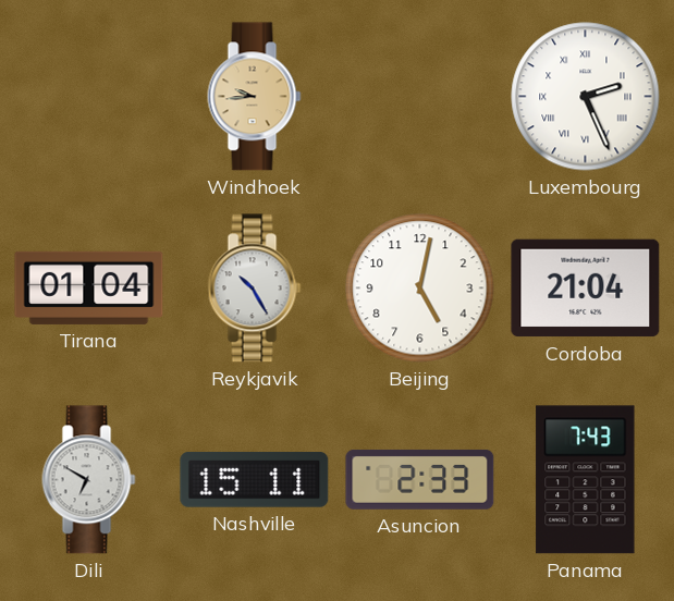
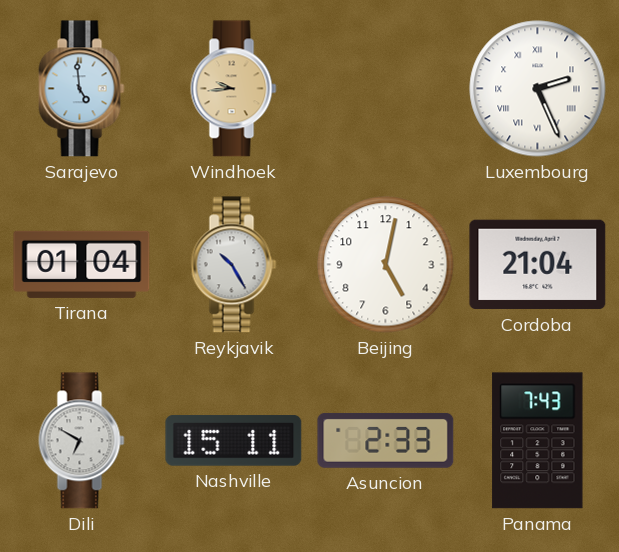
Sarajevo: none -> 4:59 (82, 89)
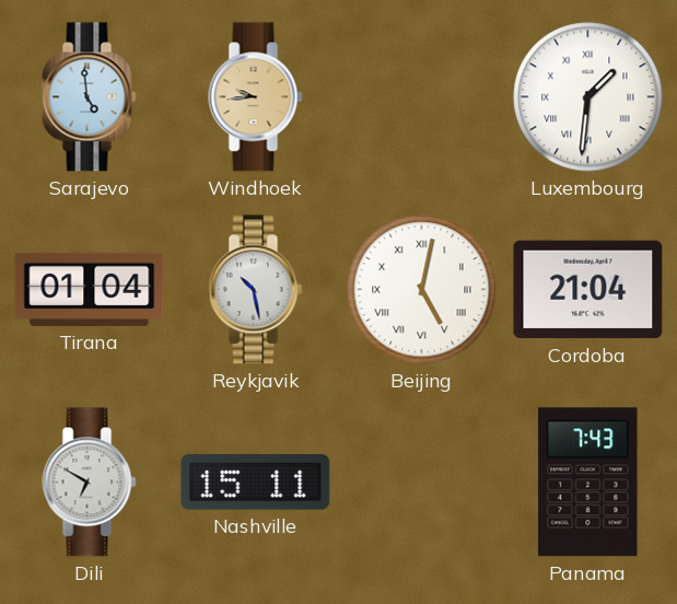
Luxembourg: 2:26 -> 1:31 (588, 97)
Reykjavik: 10:25 -> 10:28 (256, 290)
Beijing numerals: Arabic -> Roman (422, 290)
Asuncion: 2:33 -> none (386, 441)
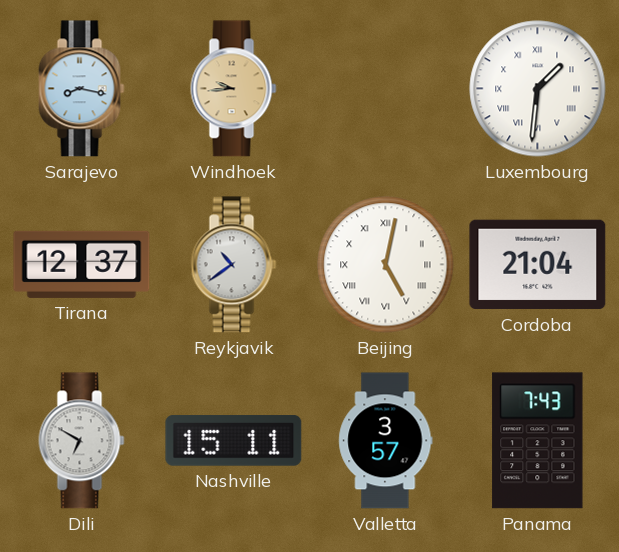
Sarajevo: 4:59 -> 8:17 (82, 89)
Tirana: 01:04 -> 12:37 (82, 264)
Reykjavik: 10:28 -> 10:39 (234, 265)
Valletta: none -> 3:57 (386, 441)
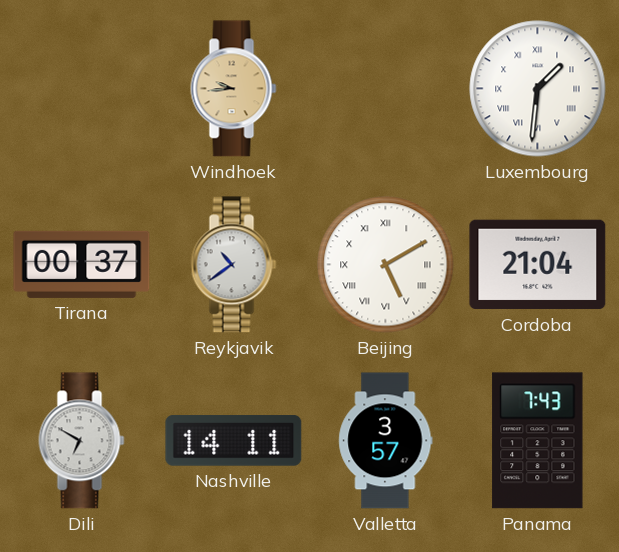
Sarajevo: 8:17 -> none (82, 89)
Tirana: 12:37 -> 00:37 (82, 264)
Beijing: 5:02 -> 5:10 (386, 265)
Nashville: 15:11 -> 14:11 (234, 441)
